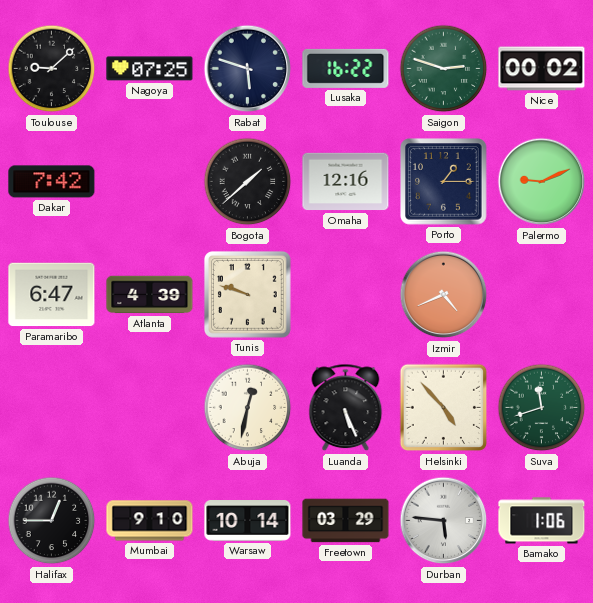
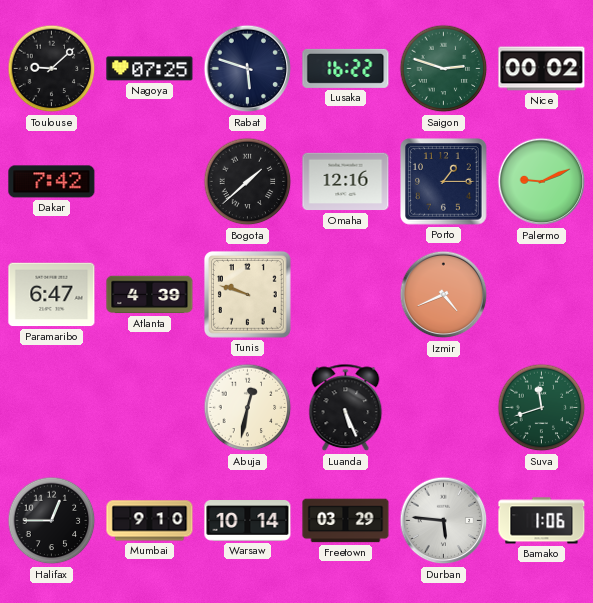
Helsinki: 4:53 -> none (444, 408)
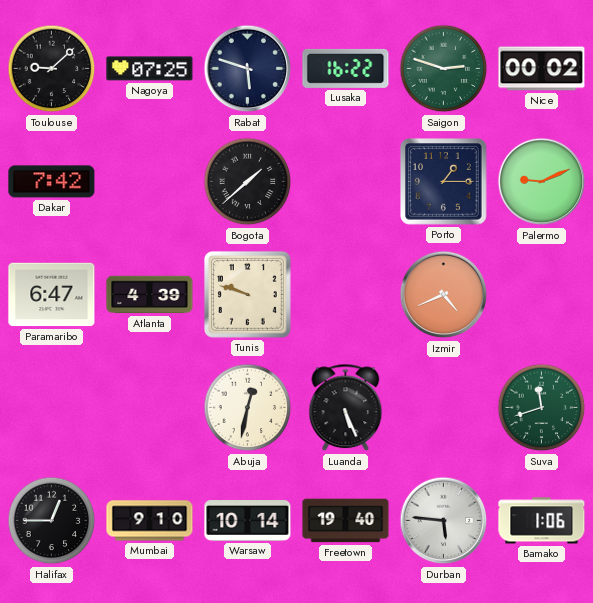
Omaha: 12:16 -> none (346, 182)
Freetown: 03:29 -> 19:40 (346, 521)
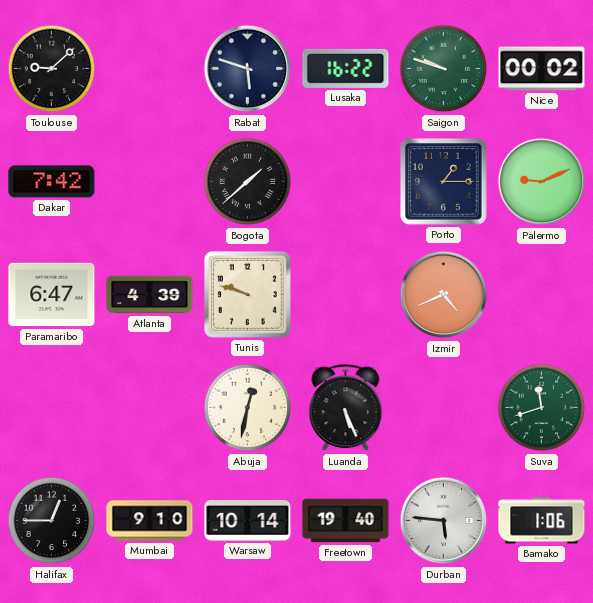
Nagoya: 07:25 -> none (150, 69)
Saigon: 2:48 -> 9:48 (444, 69)
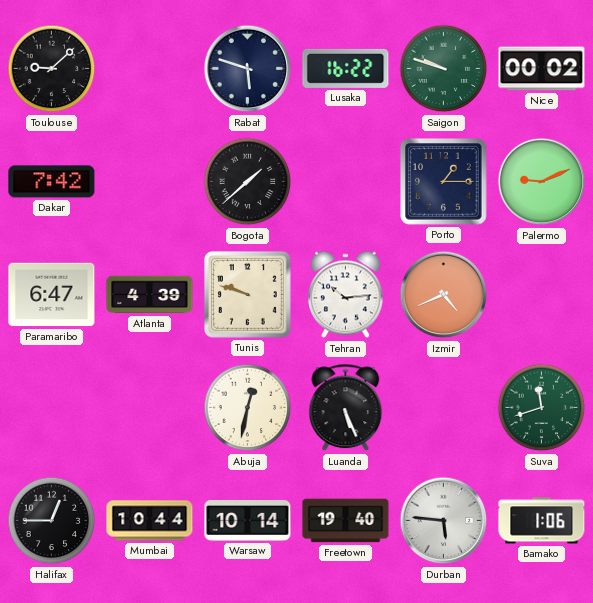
Tehran: none -> 10:14 (346, 295)
Mumbai: 9:10 -> 10:44 (150, 521)
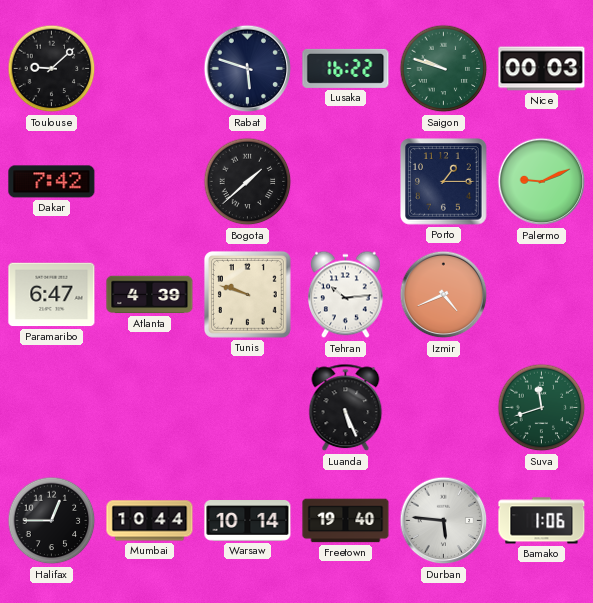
Nice: 00:02 -> 00:03 (542, 69)
Abuja: 12:32 -> none (248, 408)
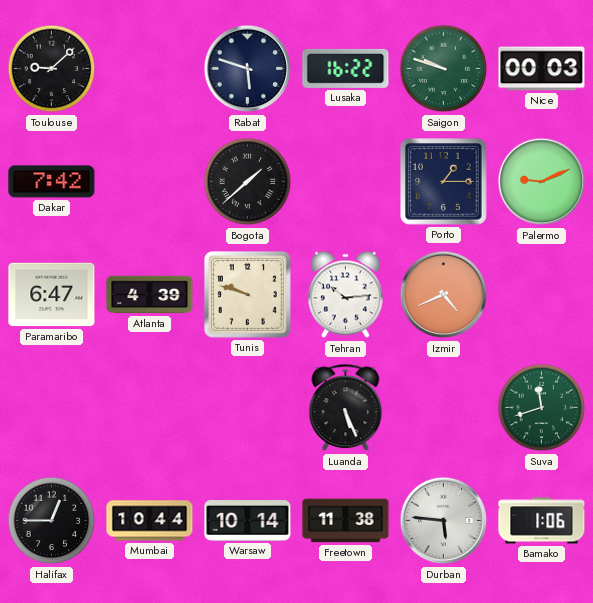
Freetown: 19:40 -> 11:38 (346, 521)
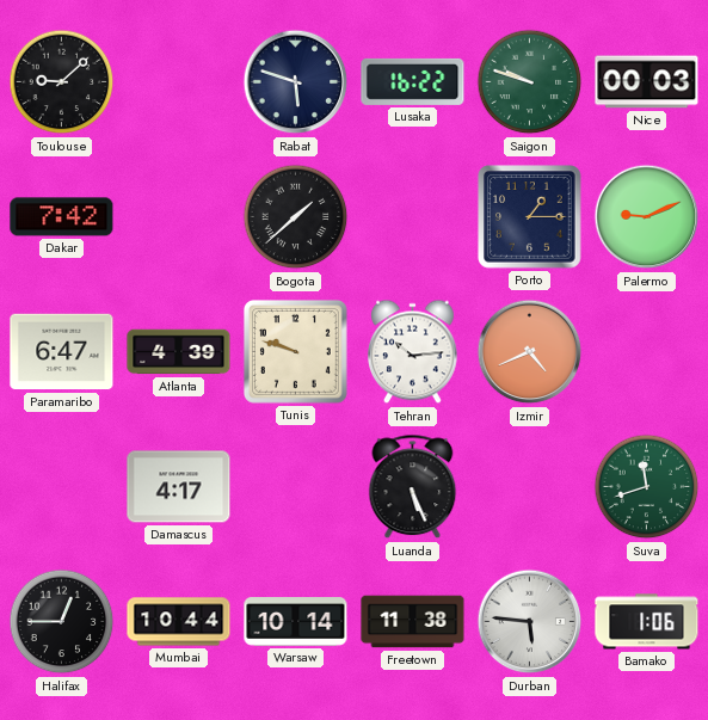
Damascus: none -> 4:17 (179, 487)
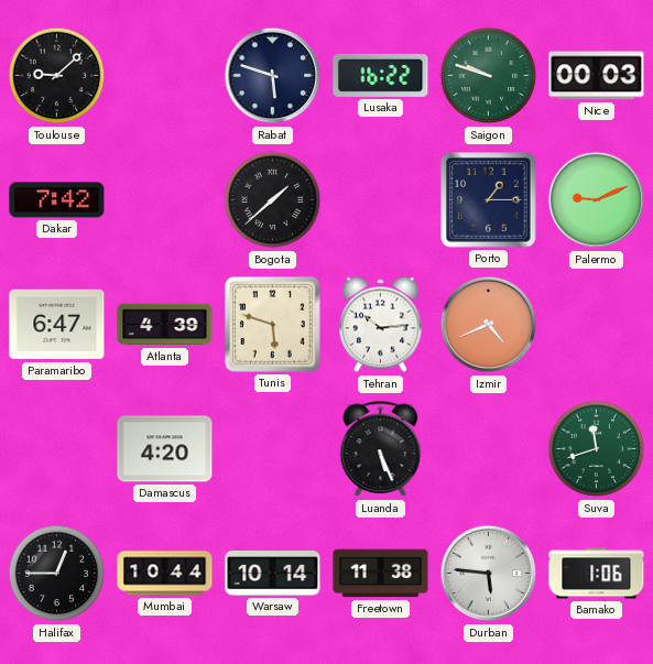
Tunis: 9:48 -> 5:48 (272, 324)
Damascus: 4:17 -> 4:20 (165, 449)
